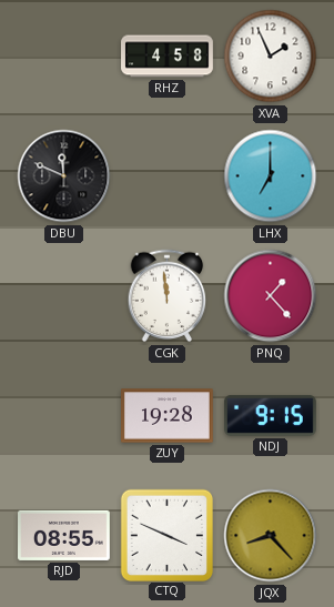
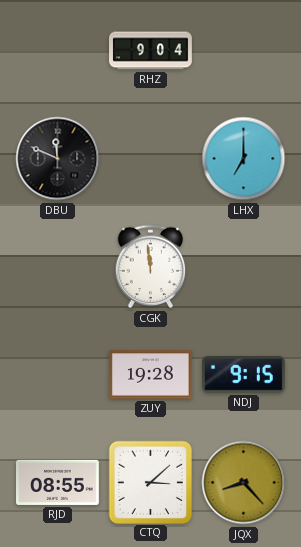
RHZ: 4:58 -> 9:04 (151, 51)
XVA: 1:56 -> none (271, 57)
PNQ: 1:23 -> none (271, 296)
CTQ: 3:49 -> 3:08 (150, 482)
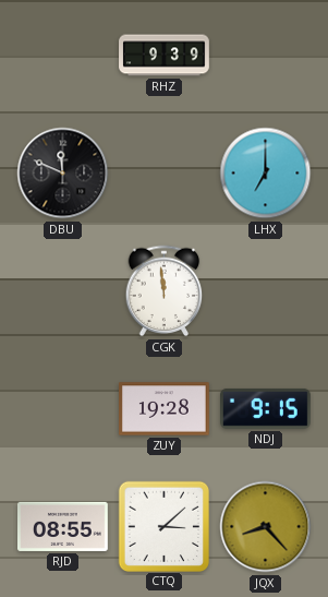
RHZ: 9:04 -> 9:39 (165, 56)
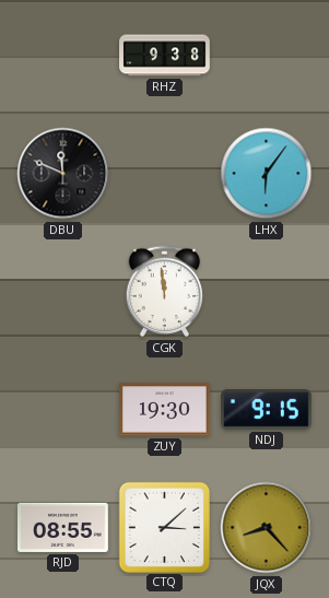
RHZ: 9:39 -> 9:38 (165, 56)
LHX: 7:00 -> 6:06 (267, 174)
ZUY: 19:28 -> 19:30 (165, 410)
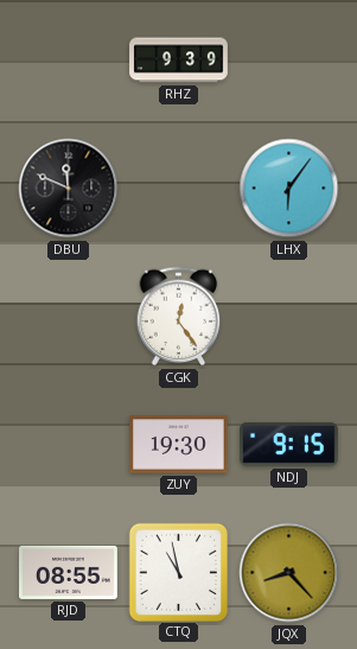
RHZ: 9:38 -> 9:39 (179, 61)
CGK: 11:59 -> 12:24 (179, 317)
CTQ: 3:08 -> 10:58 (178, 572)
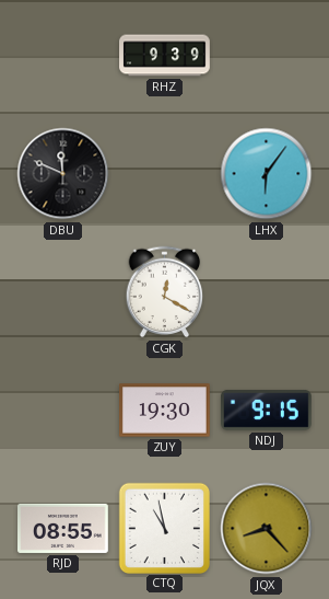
CGK: 12:24 -> 12:20 (165, 292)
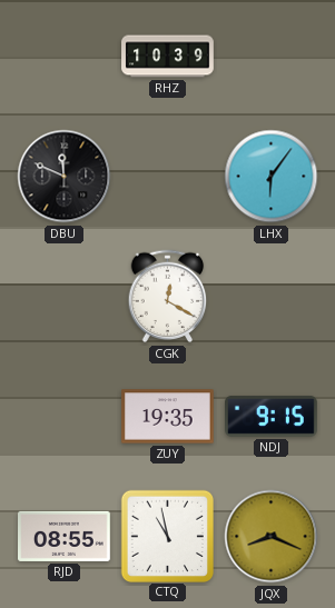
RHZ: 9:39 -> 10:39 (168, 57)
ZUY: 19:30 -> 19:35 (168, 417)
JQX: 8:23 -> 8:19 (272, 537)
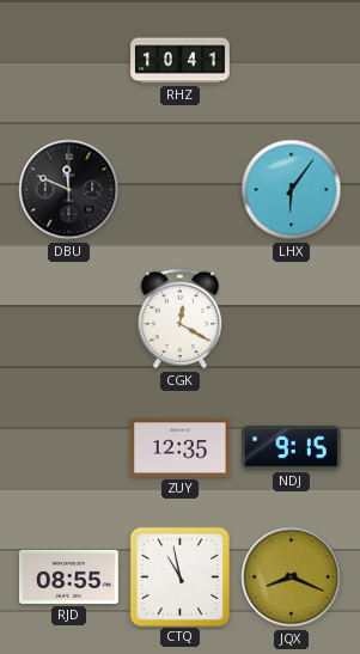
RHZ: 10:39 -> 10:41 (181, 61)
ZUY: 19:35 -> 12:35 (181, 448)
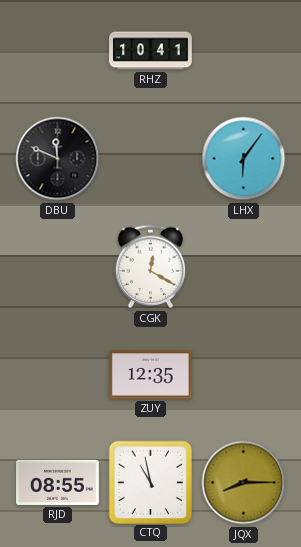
NDJ: 9:15 -> none (292, 447)
JQX: 8:19 -> 8:15 (244, 483)
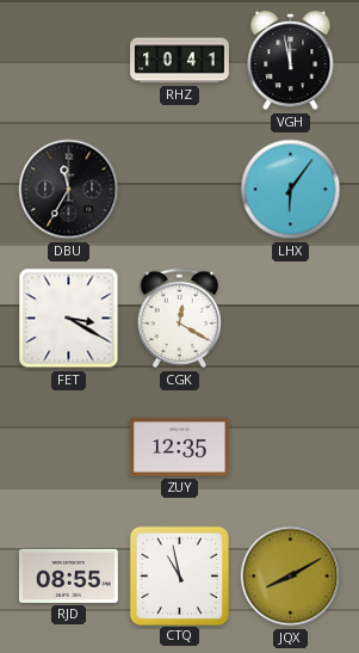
VGH: none -> 11:58 (291, 61)
DBU: 11:49 -> 11:35 (69, 190)
FET: none -> 3:20 (69, 319)
JQX: 8:15 -> 8:10 (291, 577)
